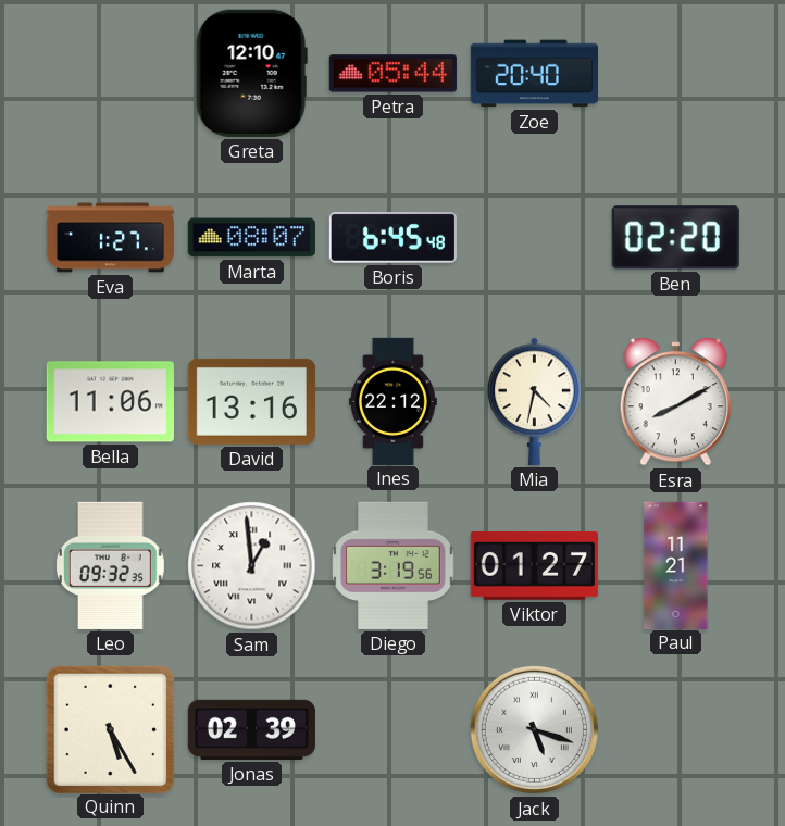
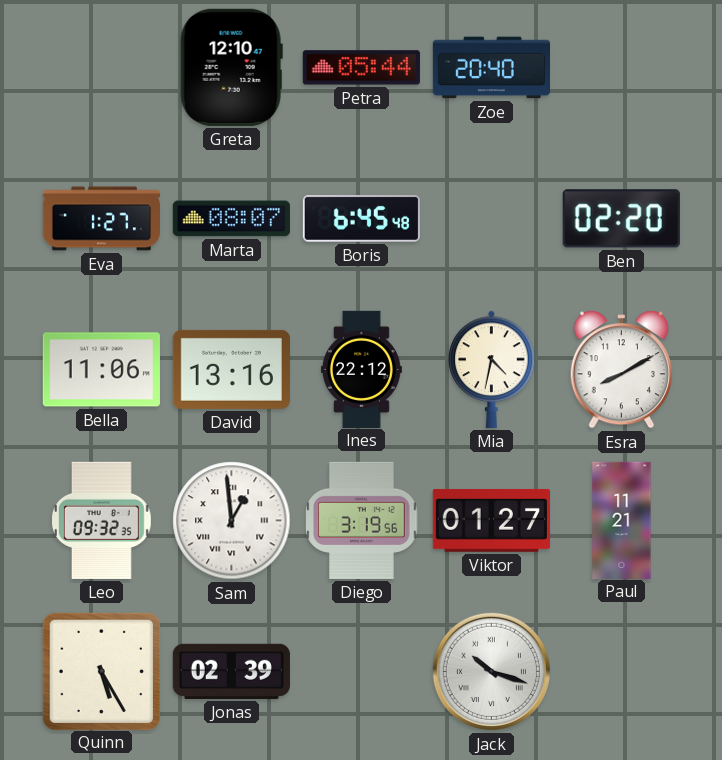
Jack: 5:18 -> 10:18 (491, 671)
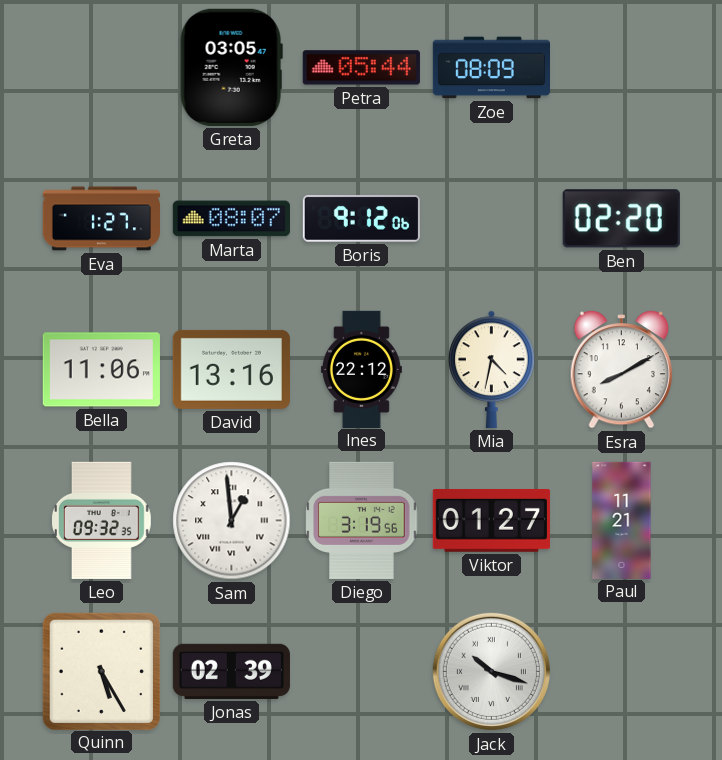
Greta: 12:10 -> 03:05 (231, 67)
Zoe: 20:40 -> 08:09 (491, 68)
Boris: 6:45 -> 9:12 (361, 219)
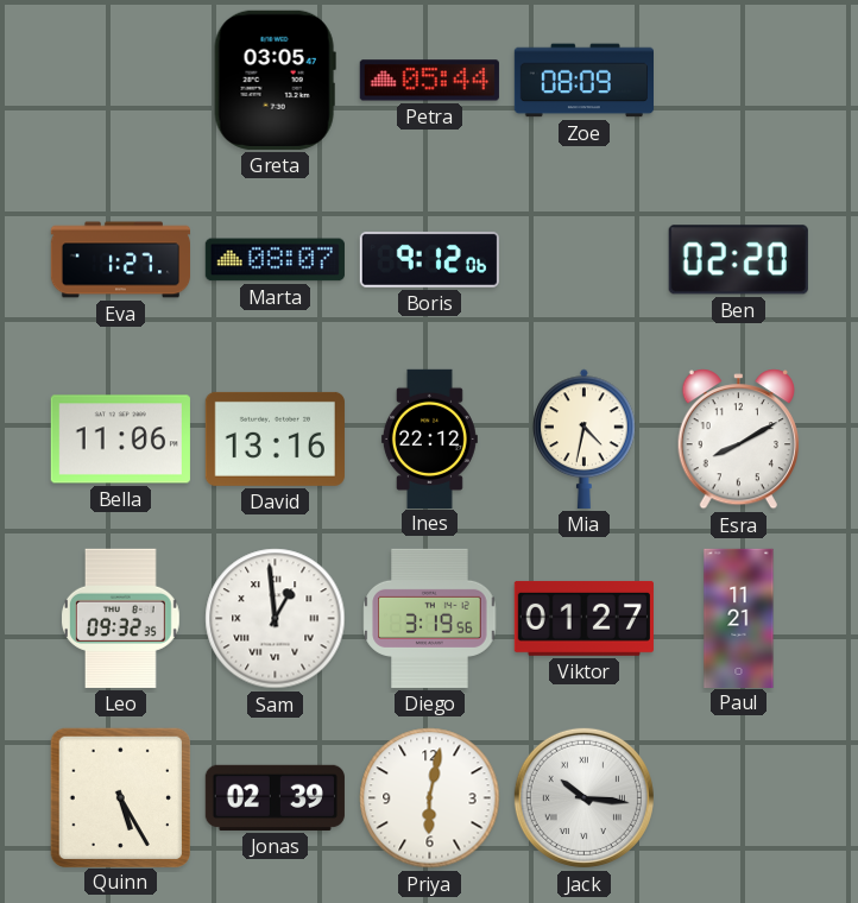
Priya: none -> 6:02 (430, 798)
Jack: 10:18 -> 10:16 (583, 797)
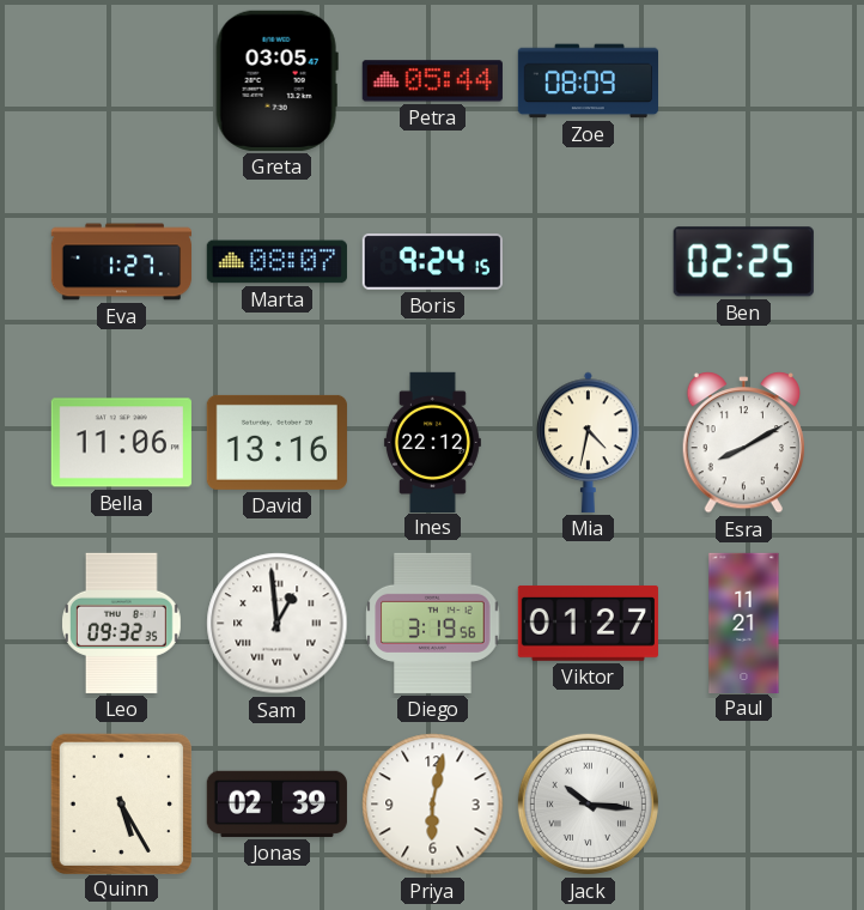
Boris: 9:12 -> 9:24 (432, 262)
Ben: 02:20 -> 02:25 (743, 262)
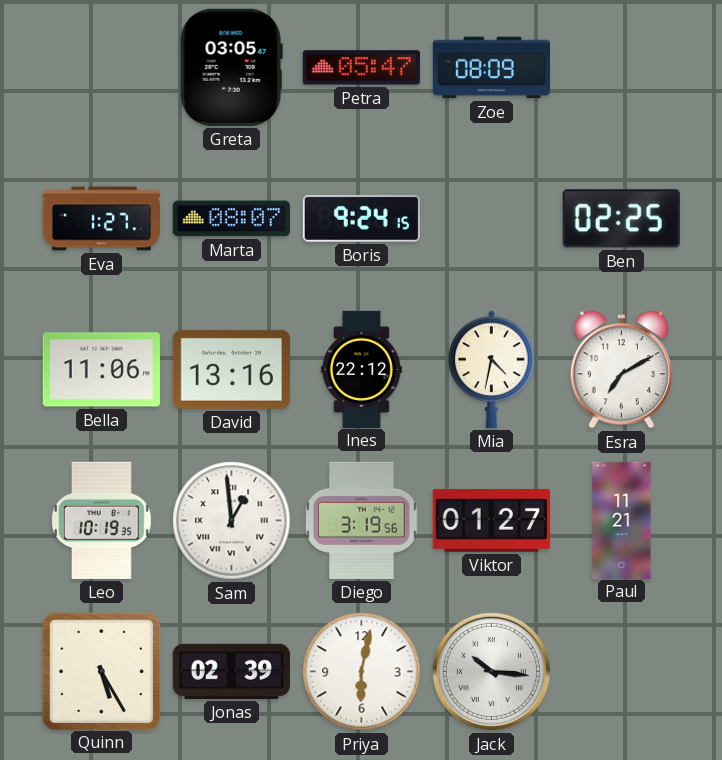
Petra: 05:44 -> 05:47 (361, 68)
Esra: 8:10 -> 7:10 (621, 370)
Leo: 09:32 -> 10:19 (101, 520)
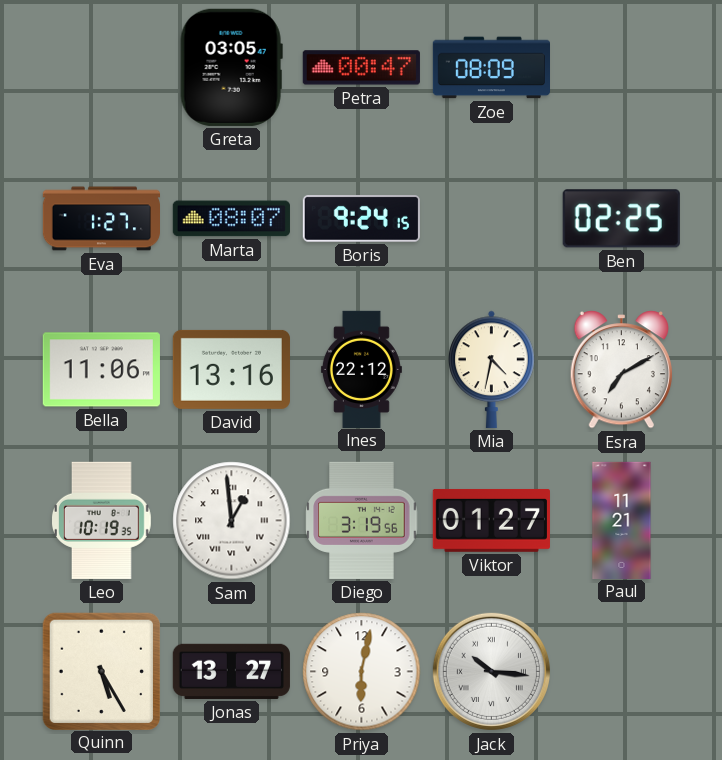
Petra: 05:47 -> 00:47 (361, 68)
Jonas: 02:39 -> 13:27 (231, 671)
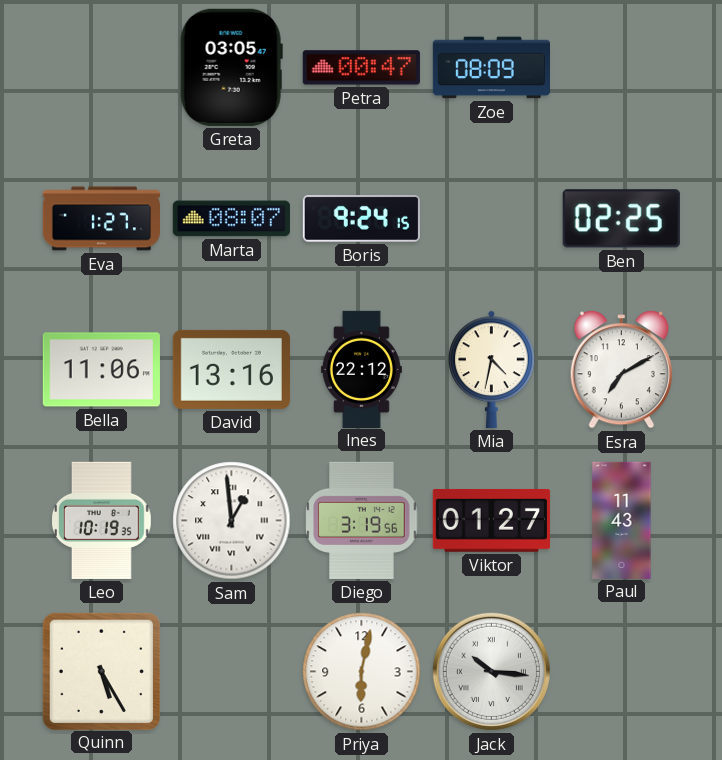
Paul: 11:21 -> 11:43 (622, 520)
Jonas: 13:27 -> none (231, 671)
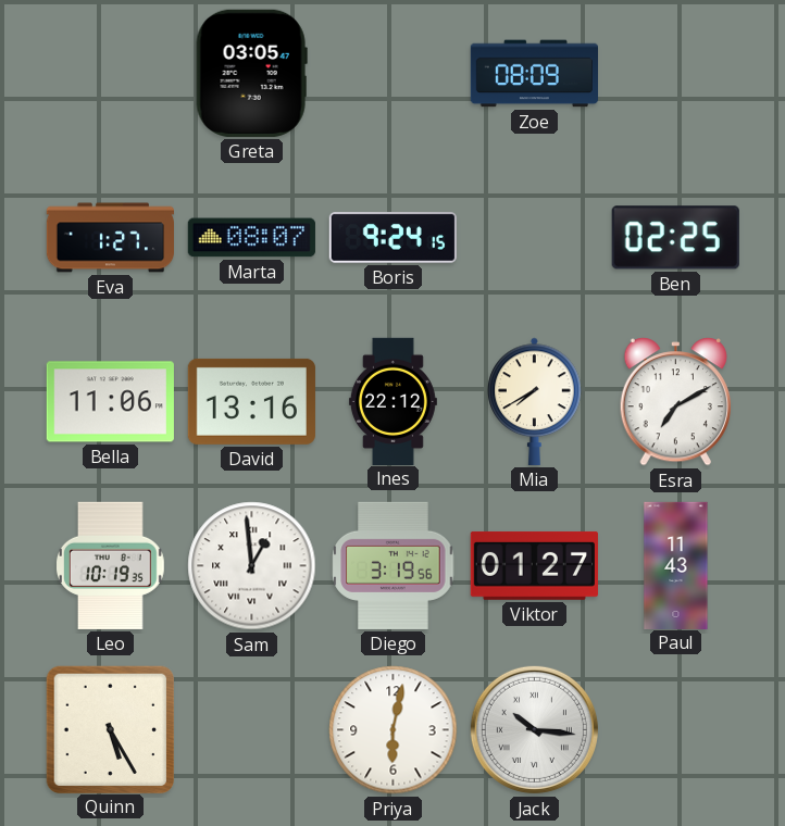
Petra: 00:47 -> none (361, 68)
Mia: 4:32 -> 7:40 (535, 401)
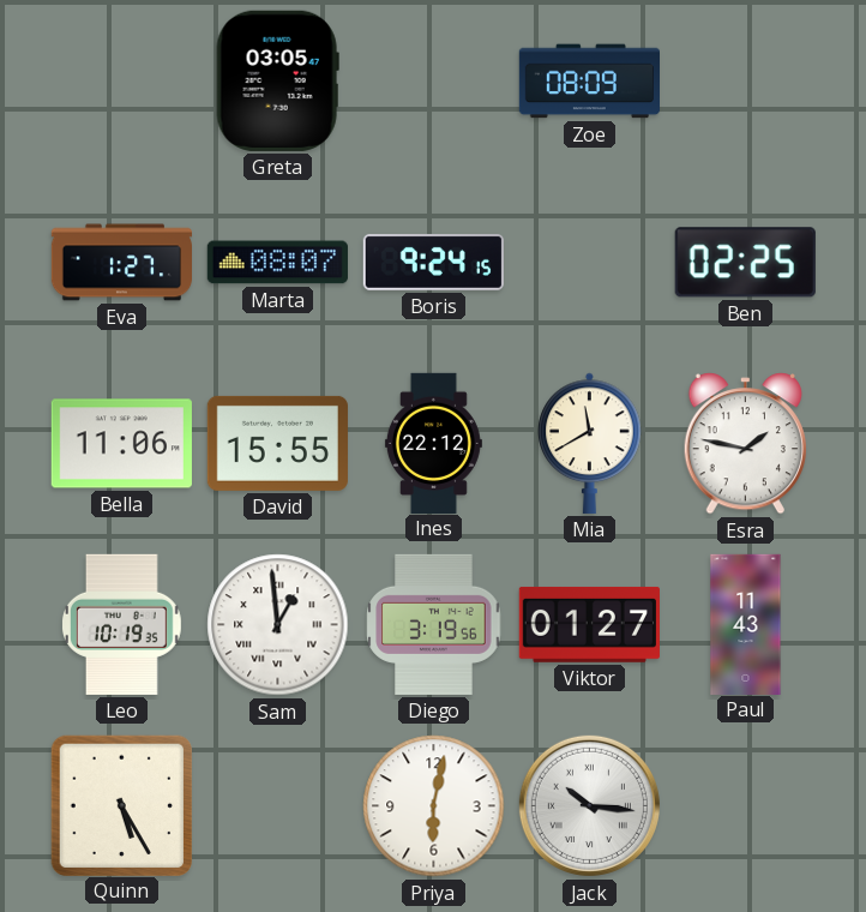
David: 13:16 -> 15:55 (277, 443)
Mia: 7:40 -> 11:40 (590, 443)
Esra: 7:10 -> 1:47 (745, 444)
